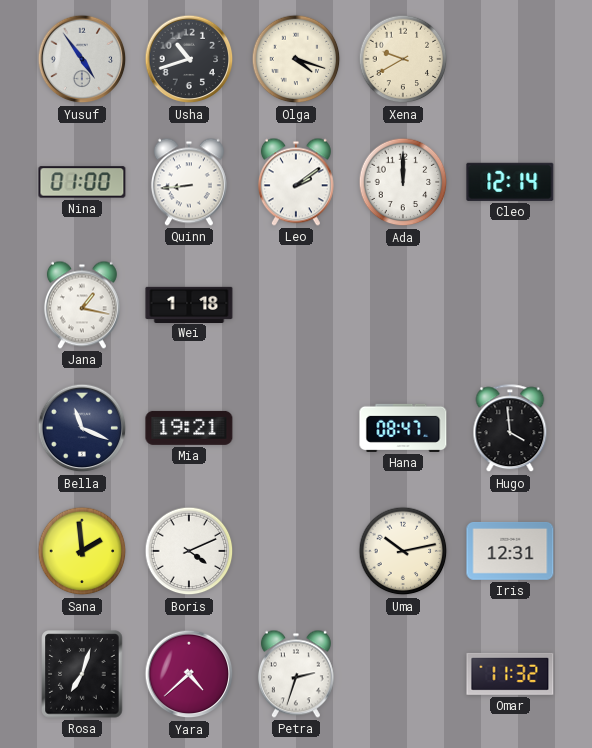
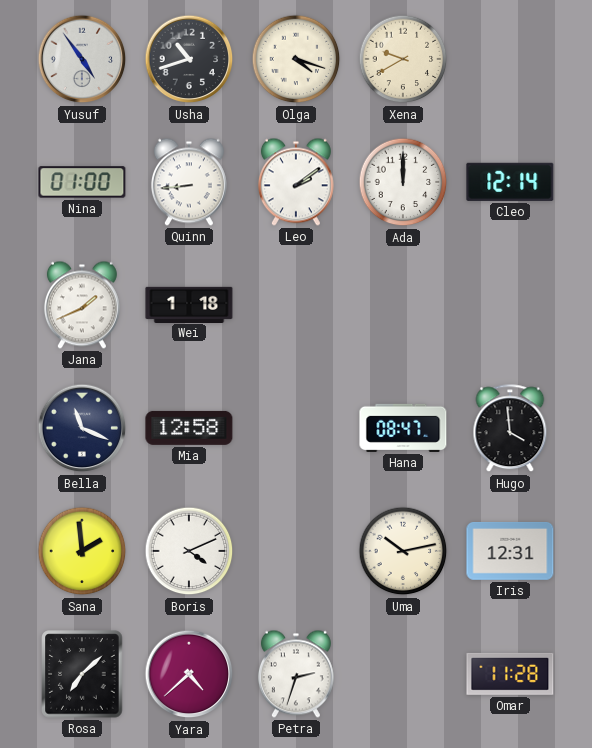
Jana: 1:17 -> 1:41 (82, 305)
Mia: 19:21 -> 12:58 (189, 428)
Rosa: 7:03 -> 7:08 (82, 674)
Omar: 11:32 -> 11:28 (510, 674)
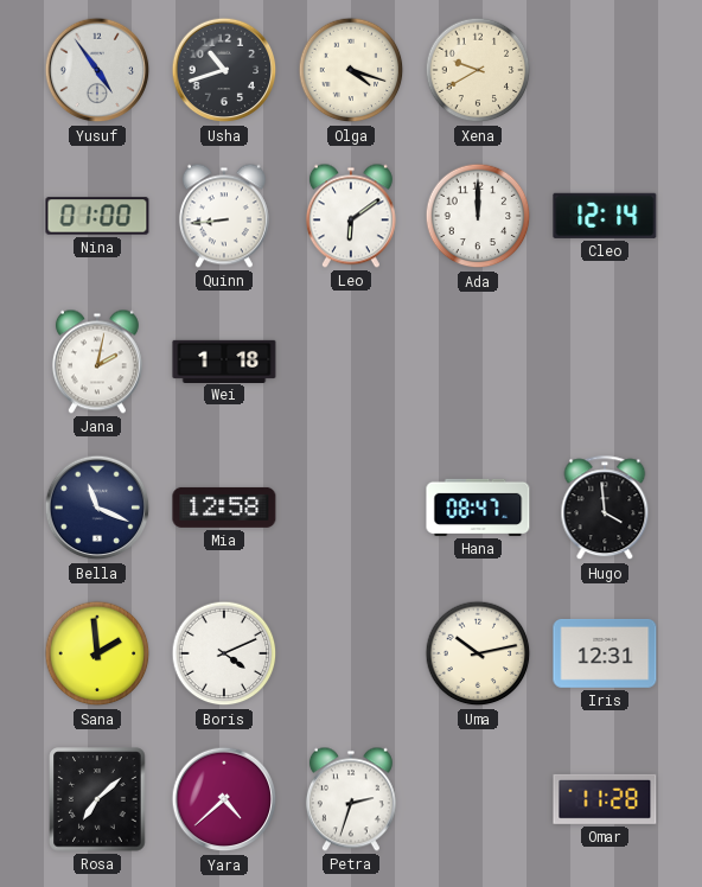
Leo: 2:09 -> 6:09 (351, 216)
Jana: 1:41 -> 2:02 (97, 362)
